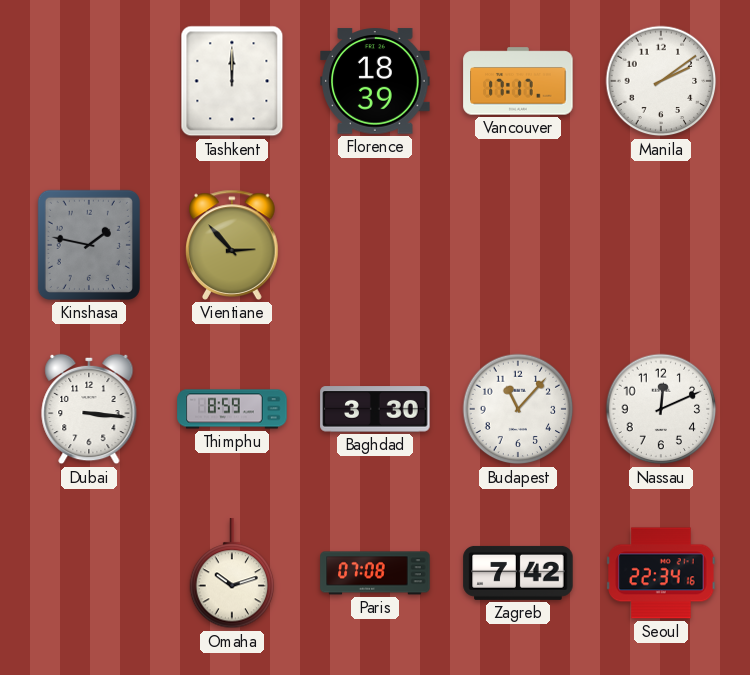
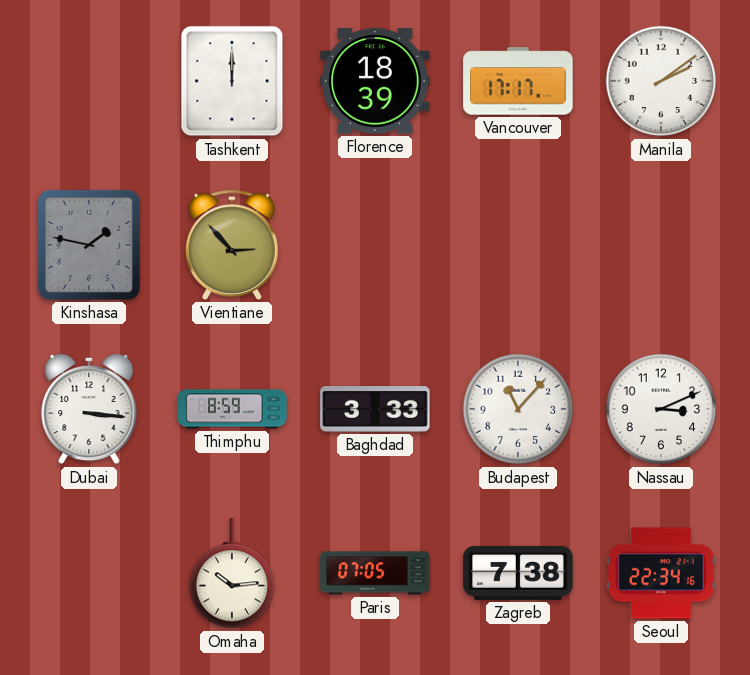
Baghdad: 3:30 -> 3:33 (375, 409)
Nassau: 12:11 -> 3:11 (661, 409)
Omaha: 10:12 -> 10:14 (232, 574)
Paris: 07:08 -> 07:05 (375, 573)
Zagreb: 7:42 -> 7:38 (518, 573)
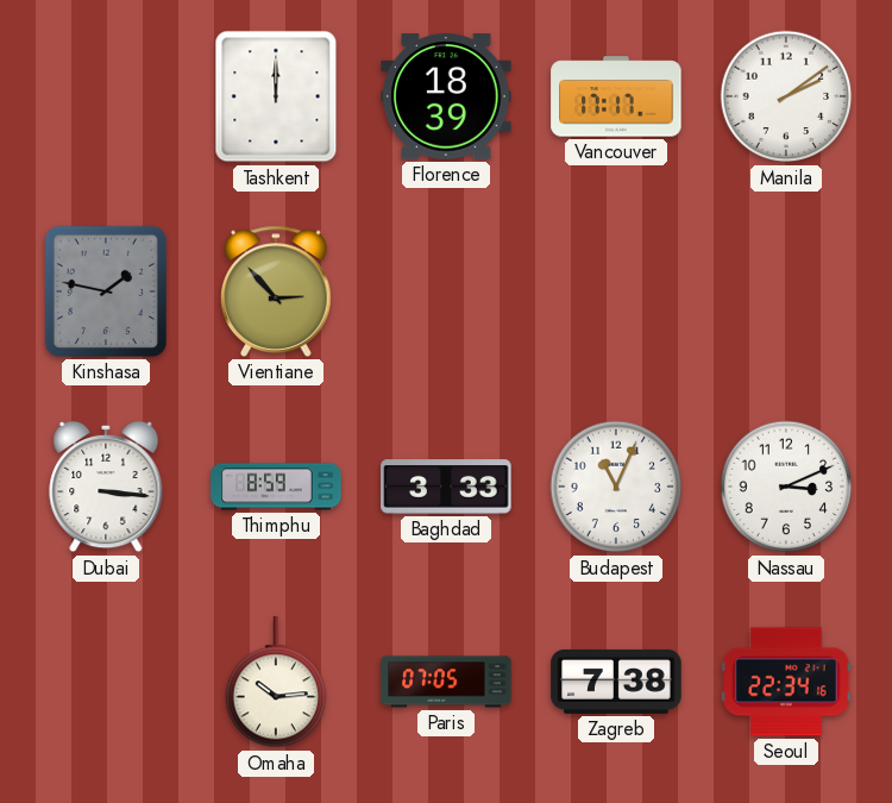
Budapest: 11:07 -> 11:04 (616, 487)
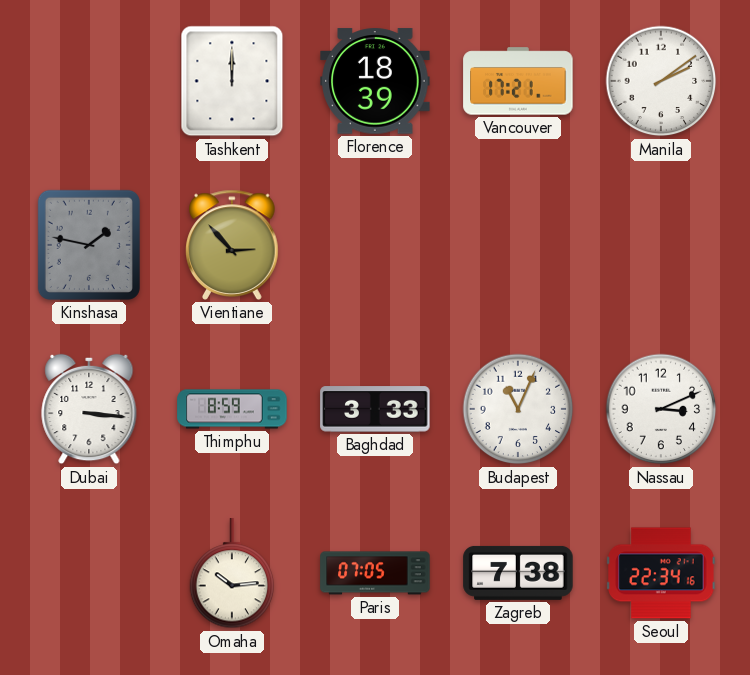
Vancouver: 17:17 -> 17:21 (518, 81)
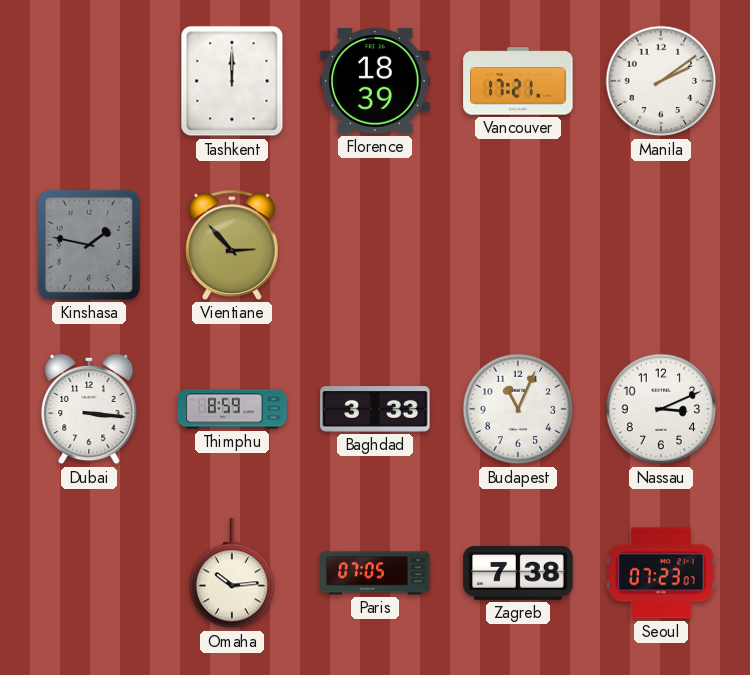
Seoul: 22:34 -> 07:23 (661, 573)
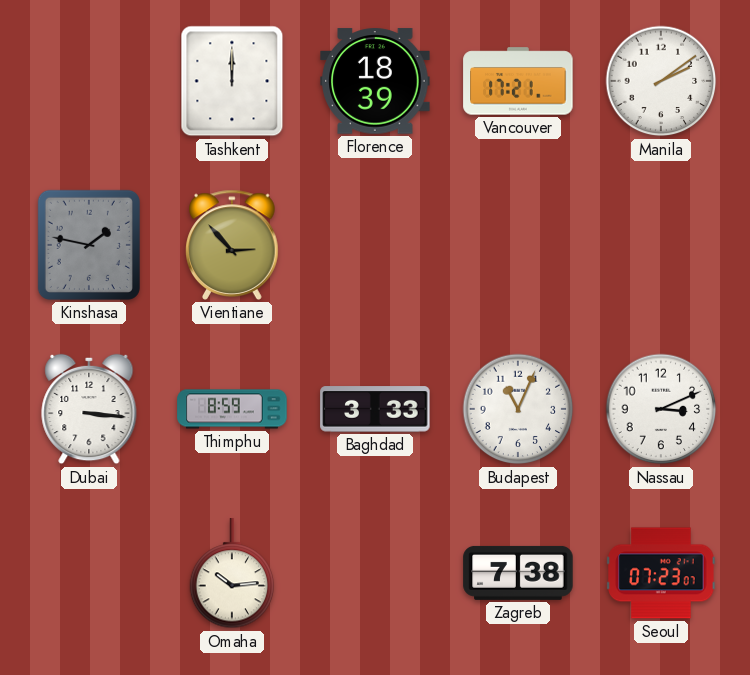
Paris: 07:05 -> none (375, 573)
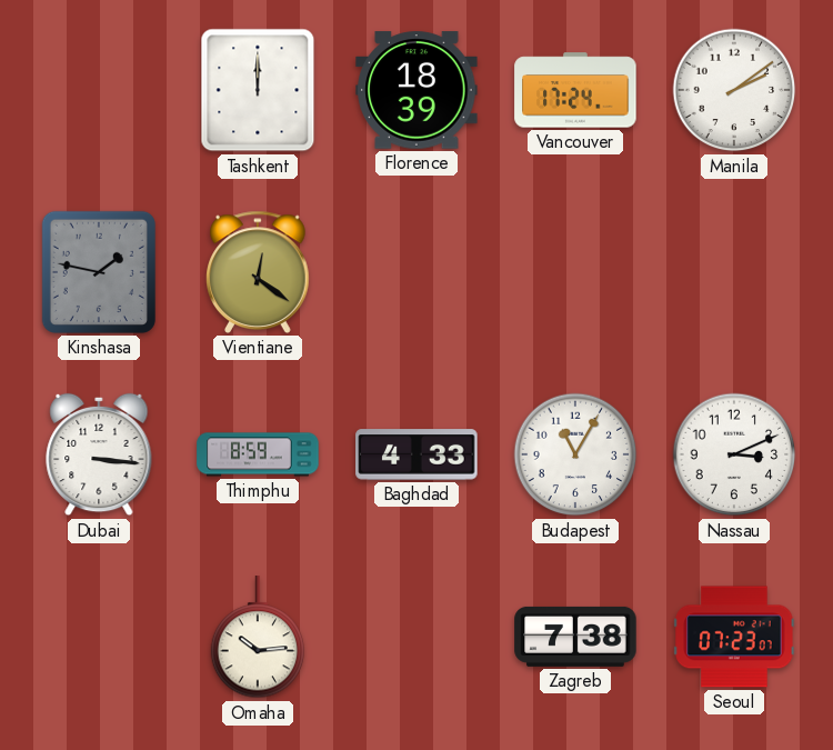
Vancouver: 17:21 -> 17:24 (575, 90)
Vientiane: 2:53 -> 12:21 (258, 272)
Baghdad: 3:33 -> 4:33 (416, 454)
Budapest: 11:04 -> 11:05 (575, 454)
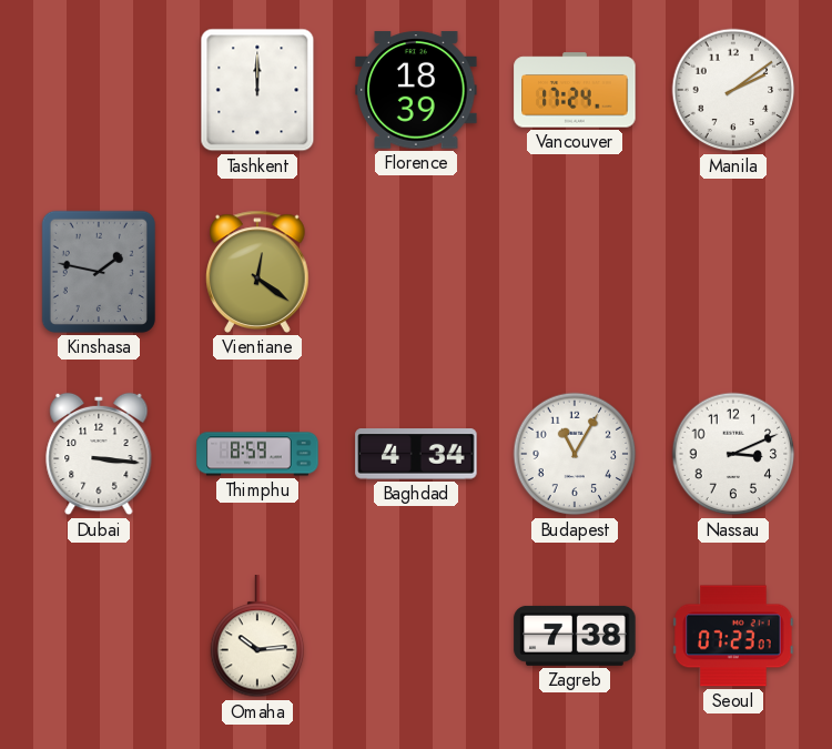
Baghdad: 4:33 -> 4:34 (416, 454)
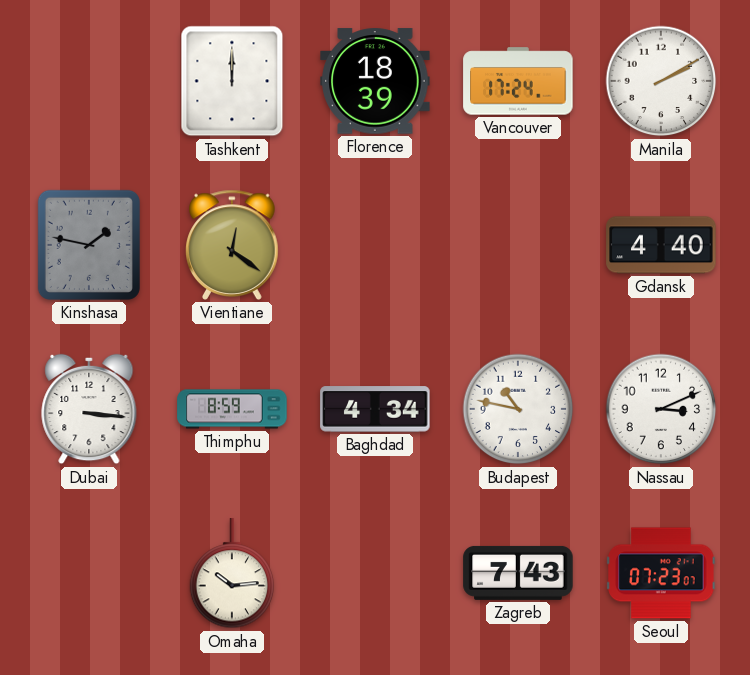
Manila: 2:09 -> 2:10 (661, 81)
Gdansk: none -> 4:40 (661, 245)
Budapest: 11:05 -> 10:47 (518, 409)
Zagreb: 7:38 -> 7:43 (518, 573)
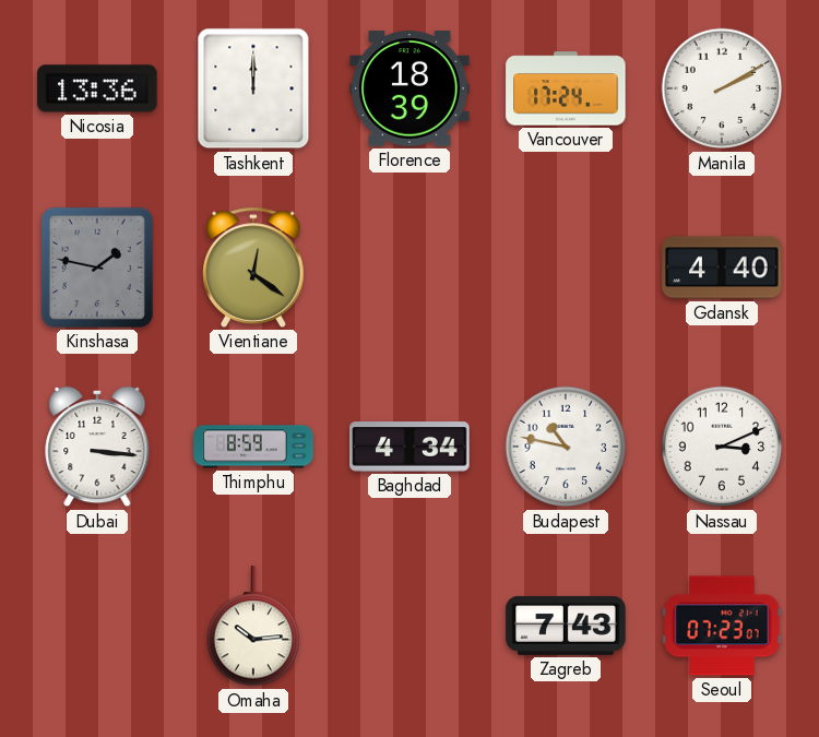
Nicosia: none -> 13:36 (97, 88)
